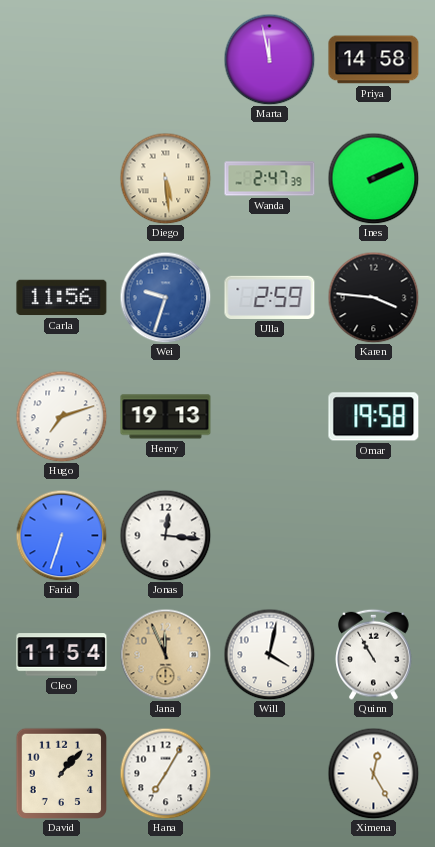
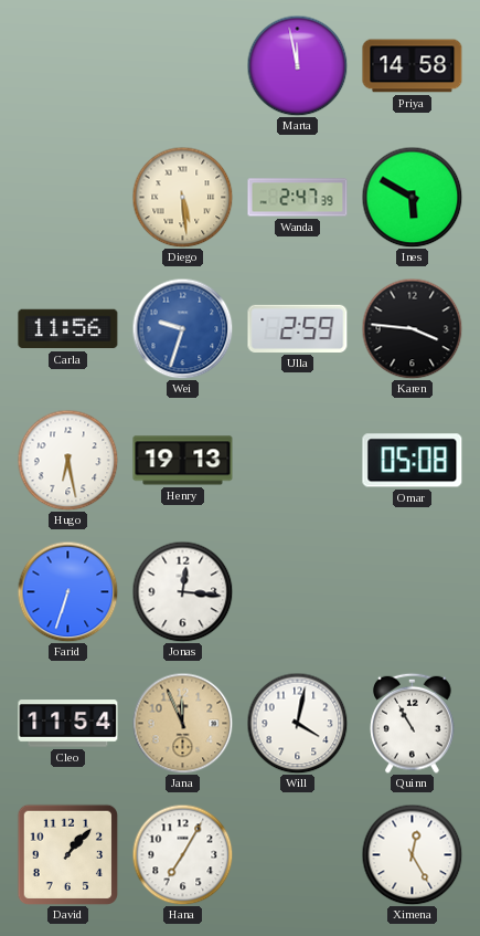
Ines: 2:11 -> 5:50 (412, 197)
Hugo: 7:12 -> 6:28 (67, 460)
Omar: 19:58 -> 05:08 (413, 461)
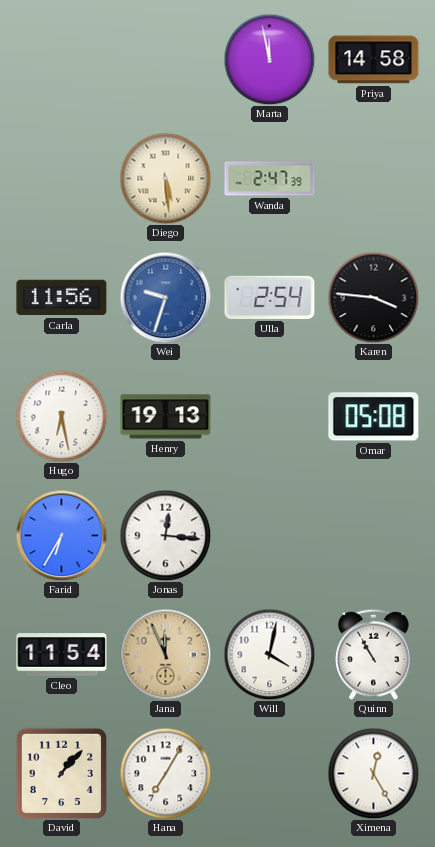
Ines: 5:50 -> none (412, 197)
Ulla: 2:59 -> 2:54 (270, 297)
Farid: 6:33 -> 6:35 (61, 535)
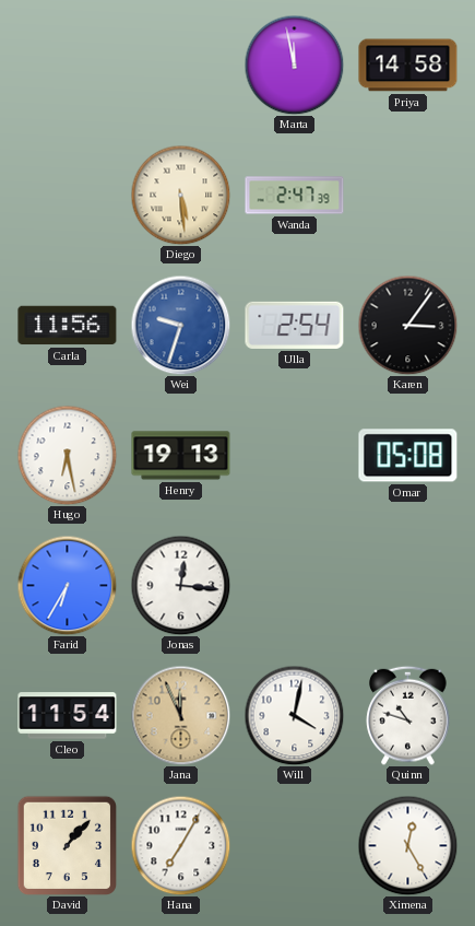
Karen: 3:46 -> 3:06 (407, 325)
Quinn: 10:55 -> 10:48 (408, 715)
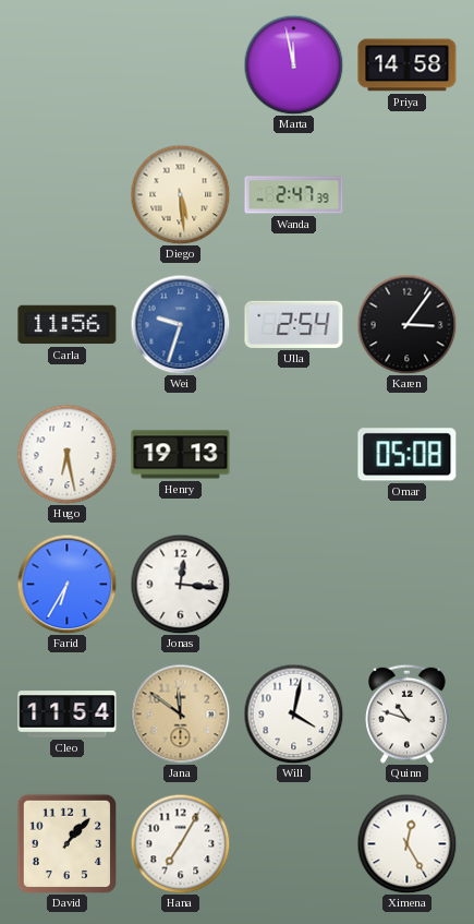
Jana: 11:56 -> 11:51 (180, 713)
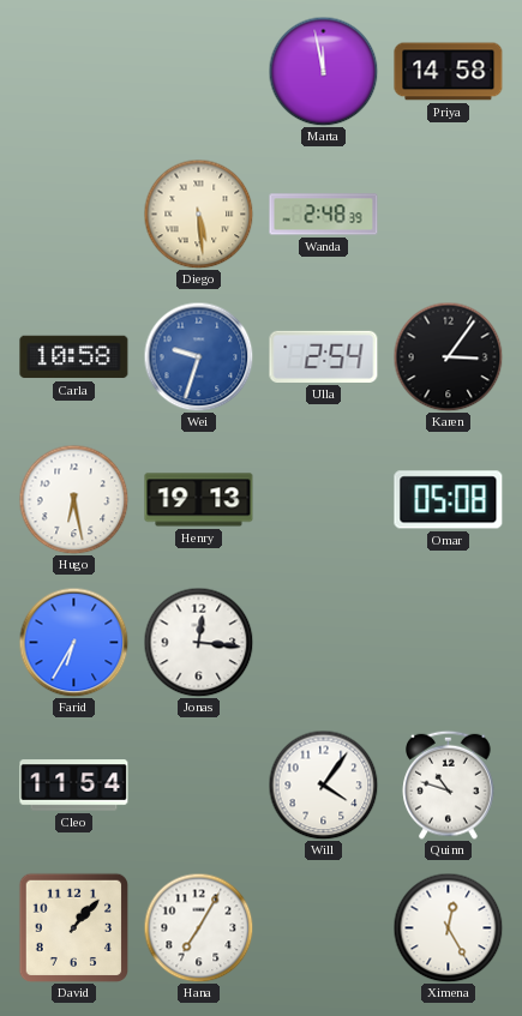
Wanda: 2:47 -> 2:48 (324, 215)
Carla: 11:56 -> 10:58 (74, 357)
Jana: 11:51 -> none (180, 713)
Will: 4:02 -> 4:06 (323, 784)
